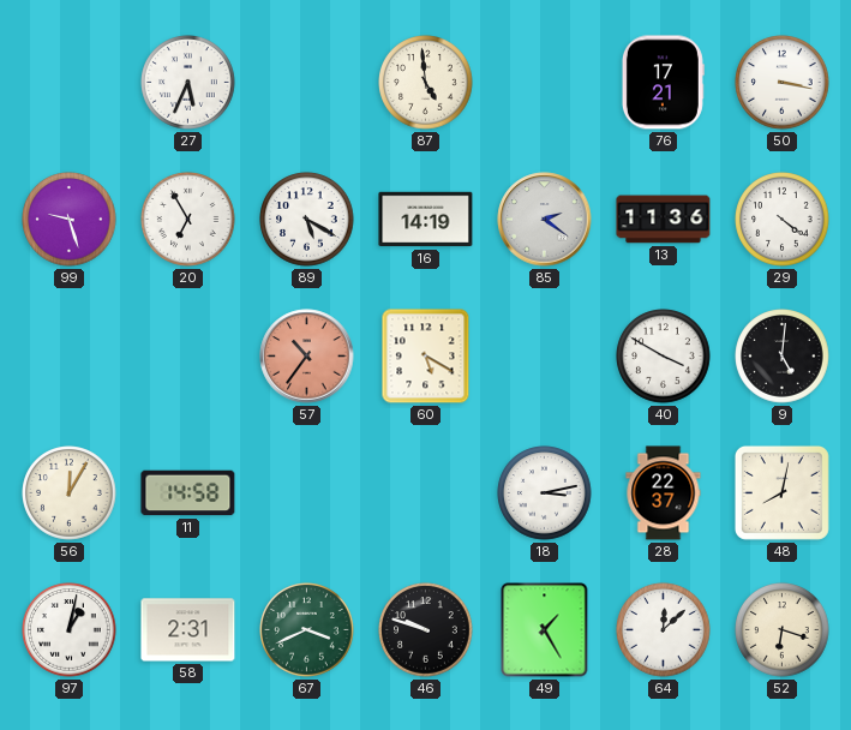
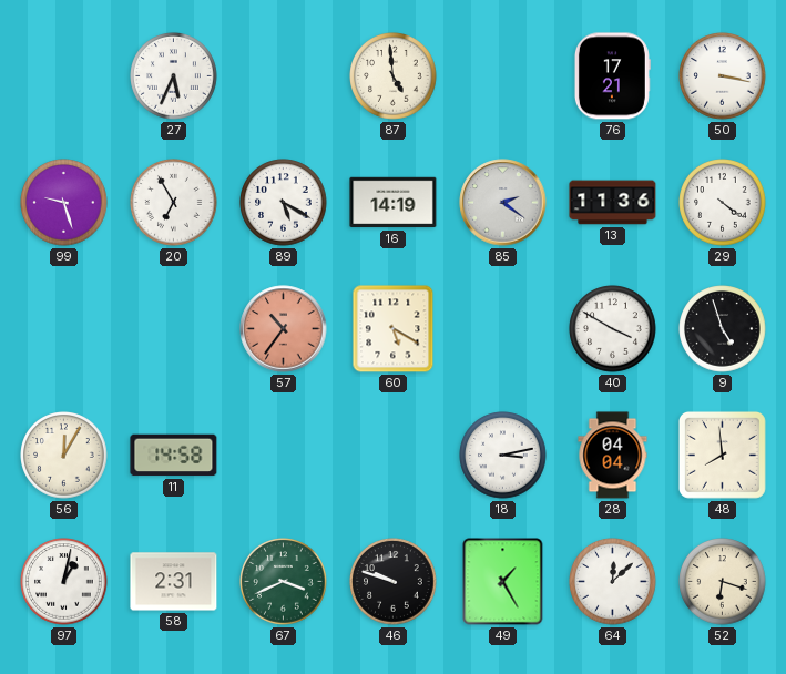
9: 5:01 -> 4:57 (723, 329)
28: 22:37 -> 04:04 (613, 456)
48: 8:02 -> 7:59 (722, 455)
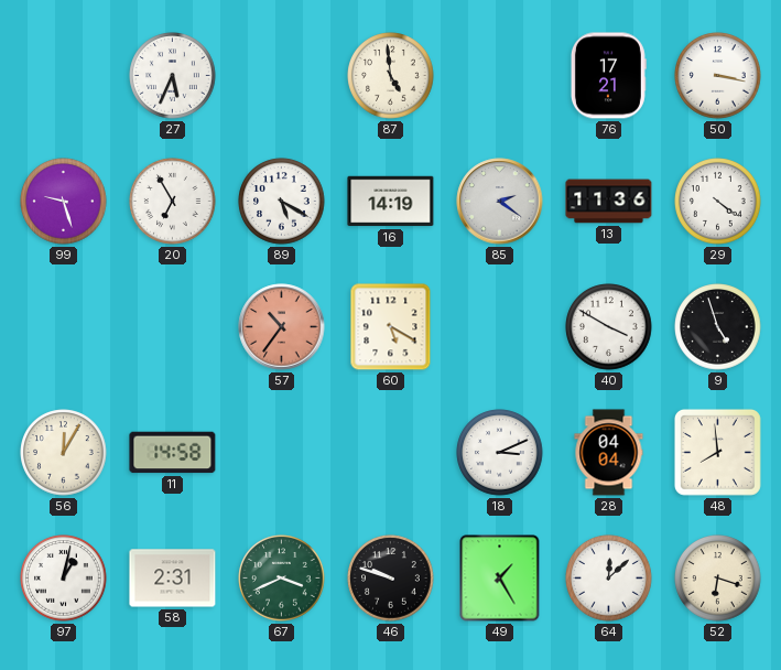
18: 3:13 -> 3:11 (500, 453)
